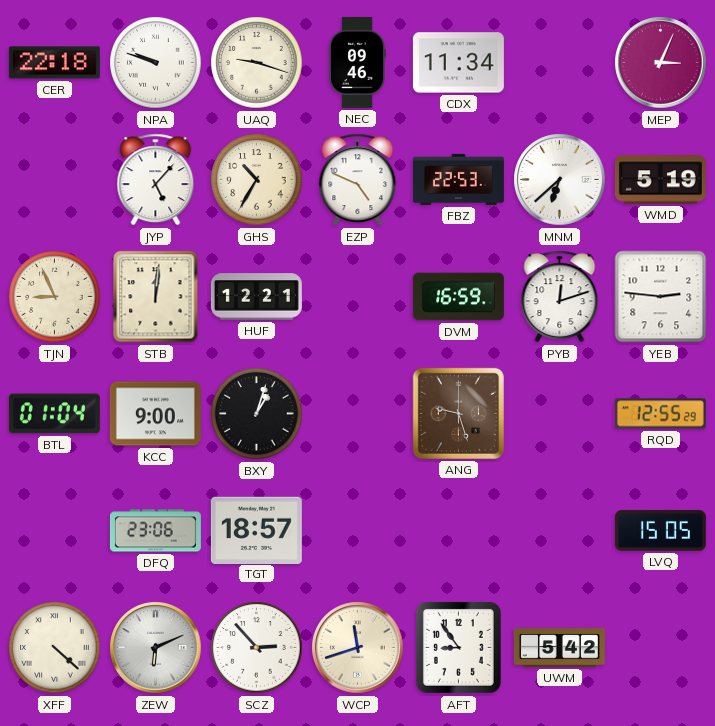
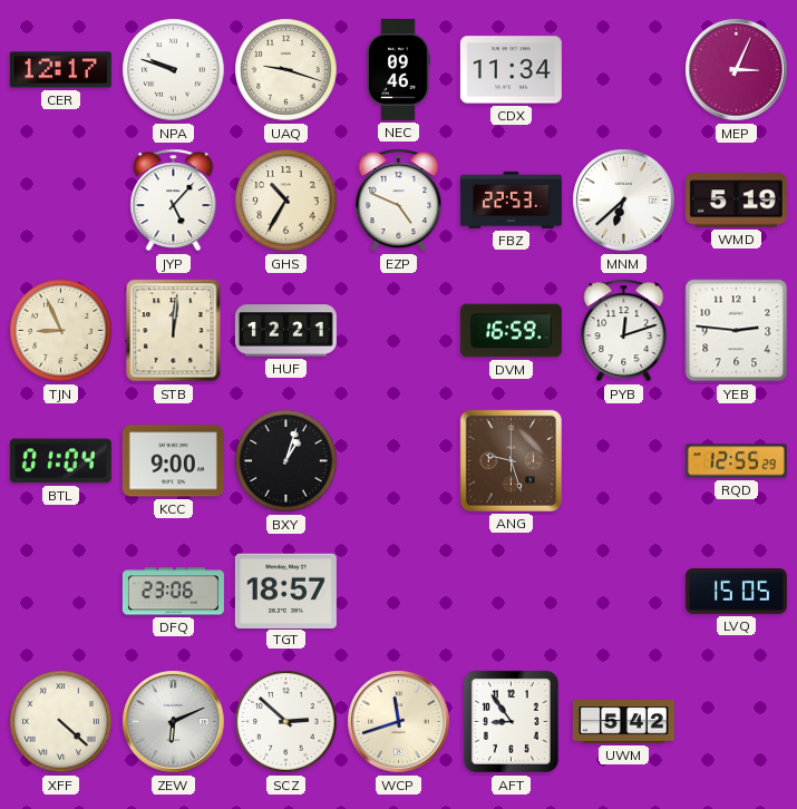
CER: 22:18 -> 12:17 (60, 70)
SCZ: 2:53 -> 2:52 (286, 722)
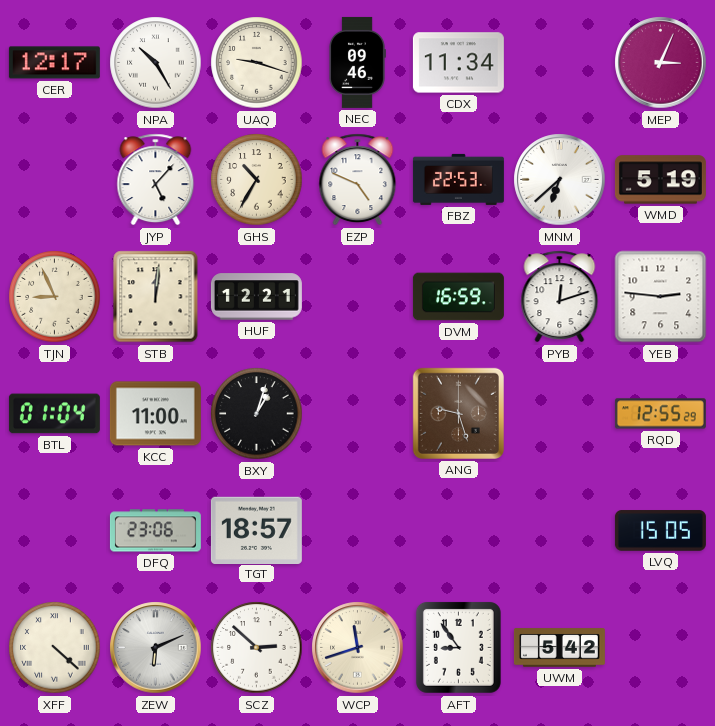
NPA: 9:48 -> 10:25 (156, 63)
KCC: 9:00 -> 11:00 (155, 414)
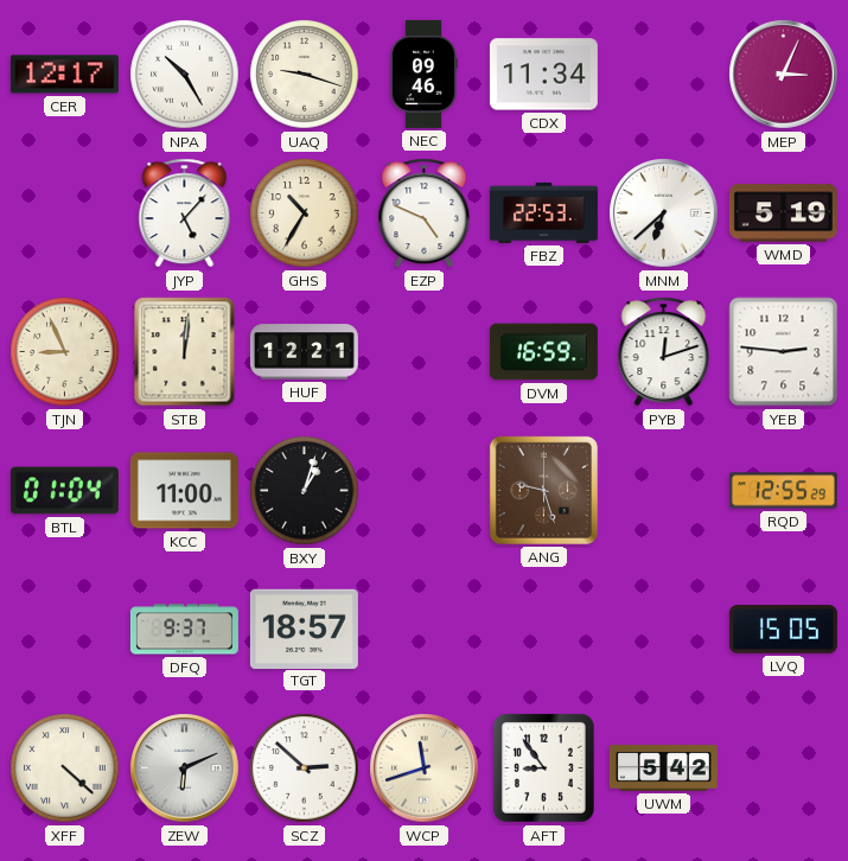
DFQ: 23:06 -> 9:37 (184, 630)
